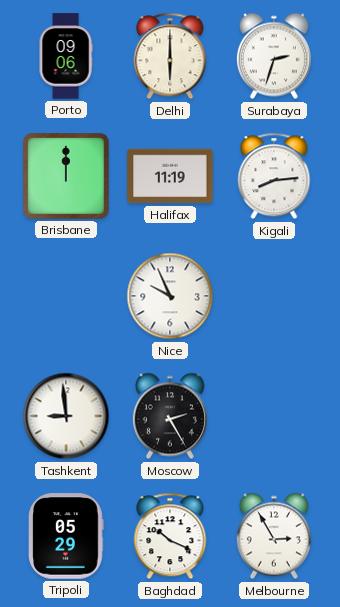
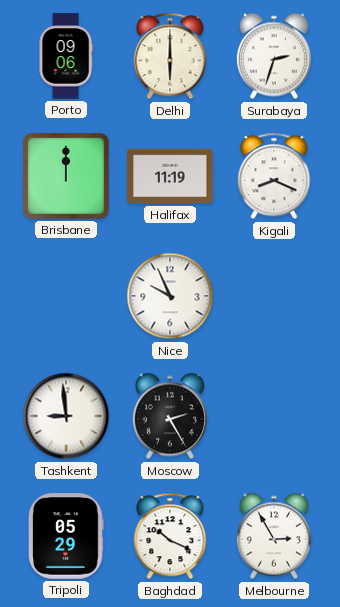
Kigali: 8:14 -> 8:19 (274, 176)
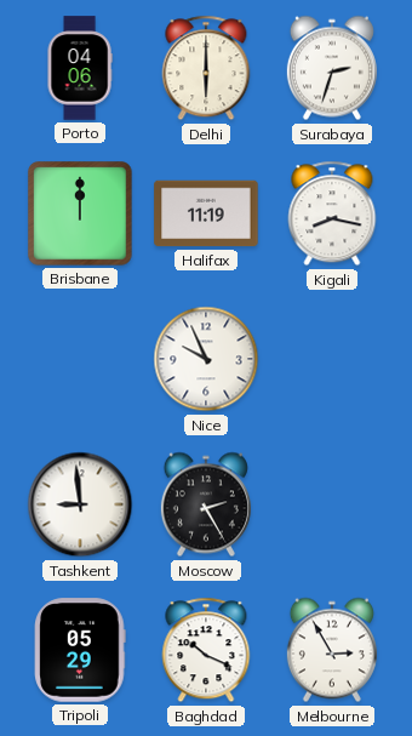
Porto: 09:06 -> 04:06 (80, 68)
Kigali: 8:19 -> 8:17 (332, 213)
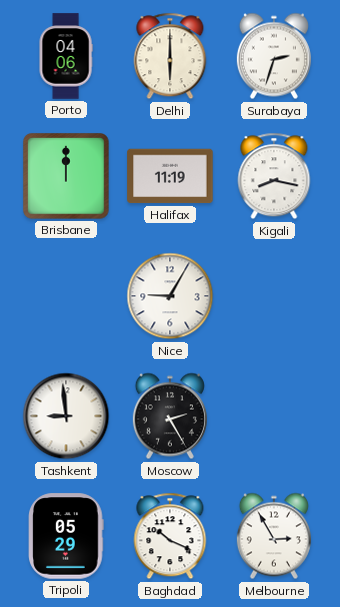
Nice: 9:56 -> 9:05 (170, 296)
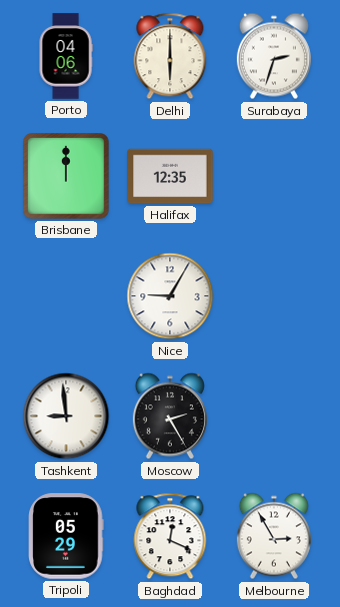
Halifax: 11:19 -> 12:35 (170, 176)
Kigali: 8:17 -> none (274, 176)
Baghdad: 10:19 -> 12:19 (170, 536)
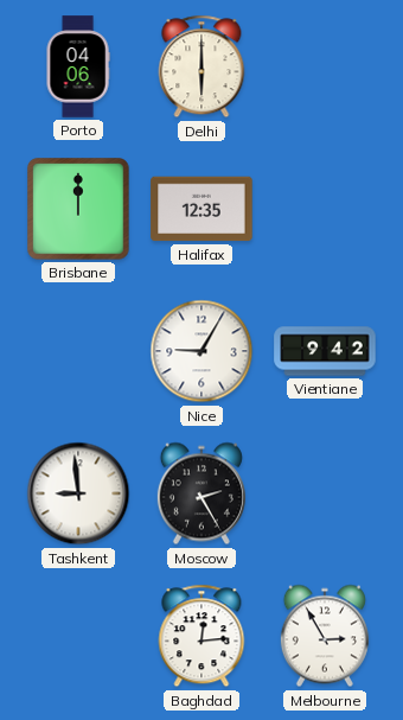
Surabaya: 2:33 -> none (274, 56)
Vientiane: none -> 9:42 (325, 351)
Tripoli: 05:29 -> none (66, 536)
Baghdad: 12:19 -> 12:14 (201, 636)
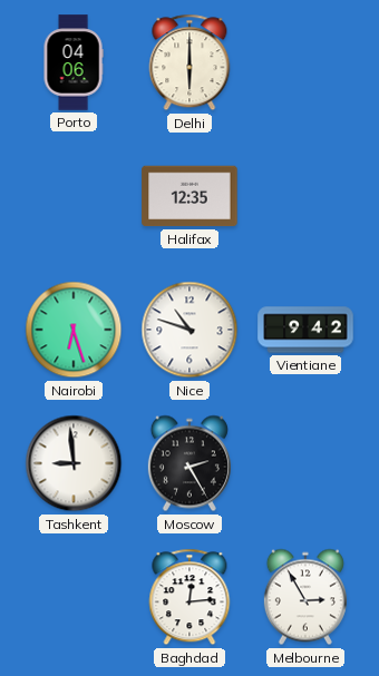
Brisbane: 12:00 -> none (78, 209)
Nairobi: none -> 6:27 (74, 330)
Nice: 9:05 -> 10:48 (189, 330)
